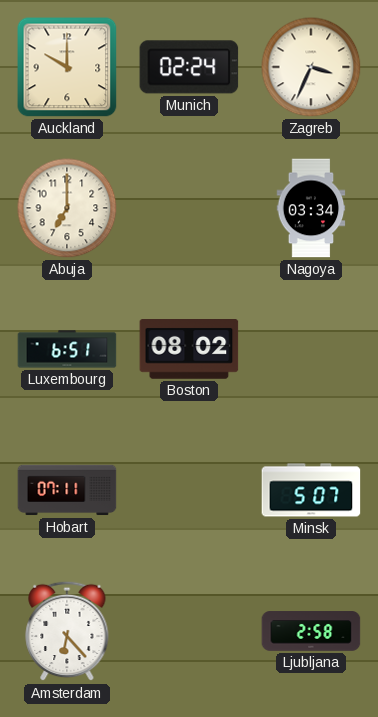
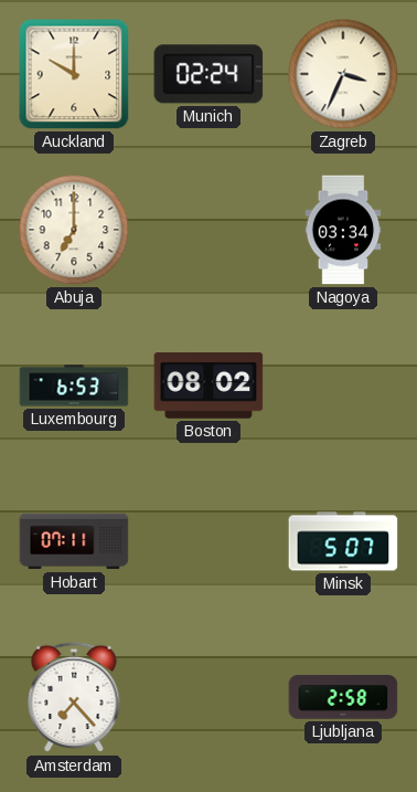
Luxembourg: 6:51 -> 6:53 (74, 386)
Amsterdam: 6:23 -> 7:23 (74, 697)
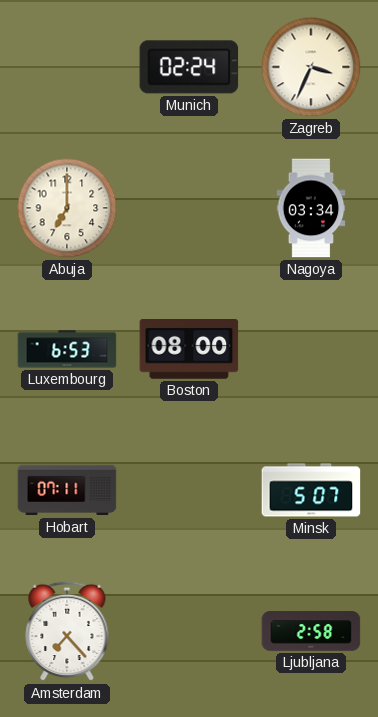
Auckland: 10:00 -> none (74, 74)
Boston: 08:02 -> 08:00 (189, 350)
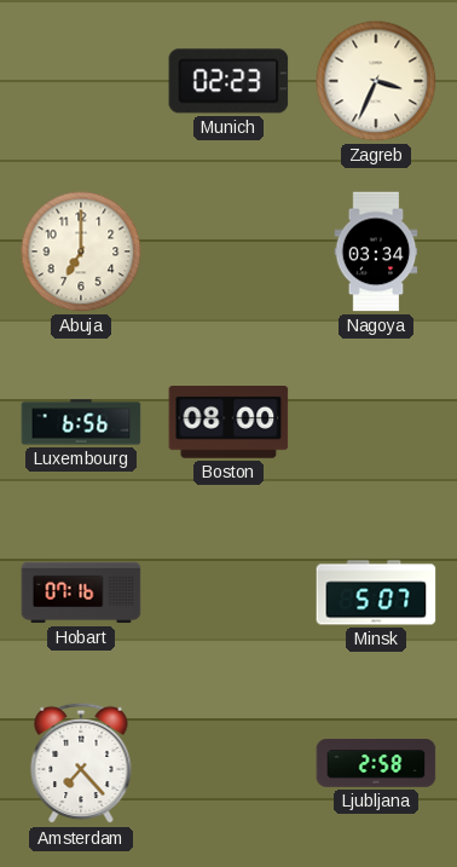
Munich: 02:24 -> 02:23 (228, 81)
Luxembourg: 6:53 -> 6:56 (81, 422)
Hobart: 07:11 -> 07:16 (81, 593)
